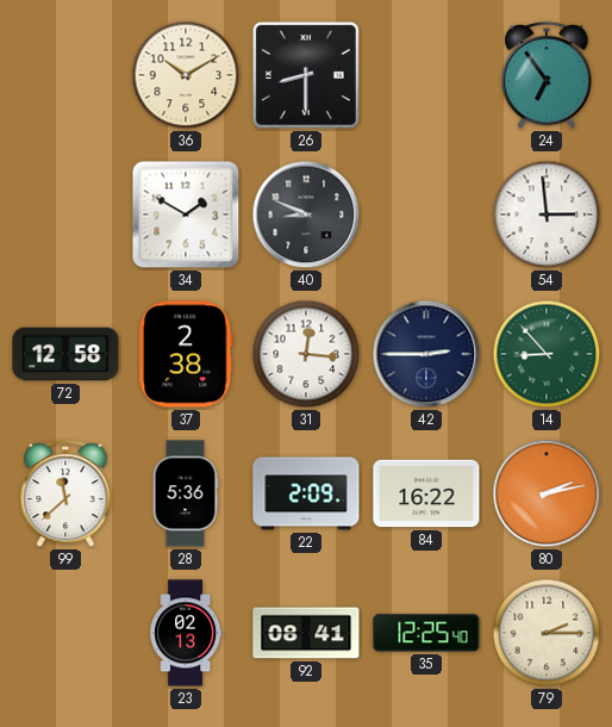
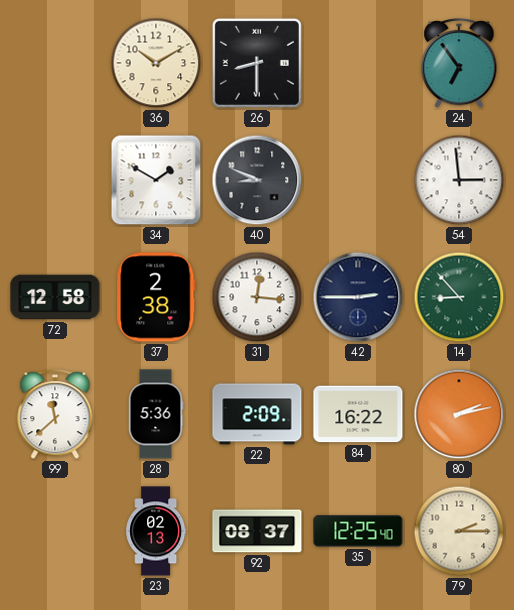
92: 08:41 -> 08:37 (257, 531)
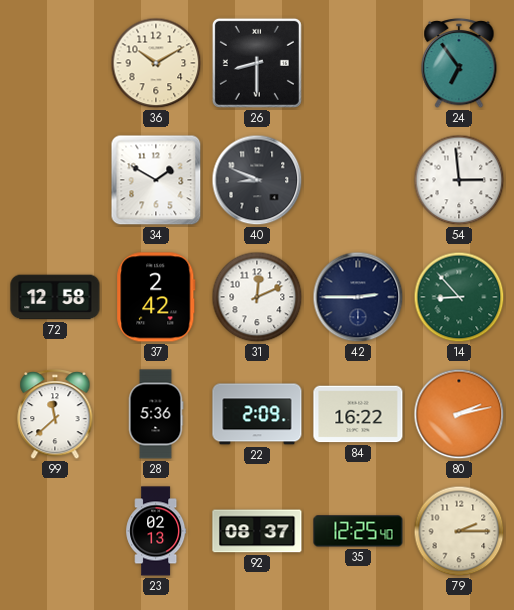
37: 2:38 -> 2:42 (156, 297)
31: 12:16 -> 12:11 (257, 297)
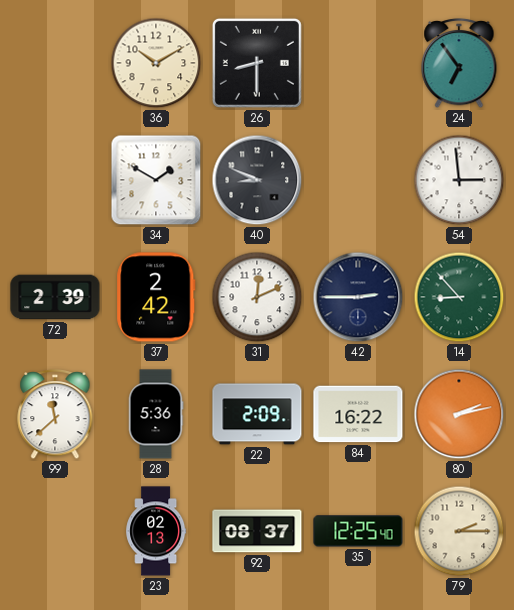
72: 12:58 -> 2:39 (55, 297)
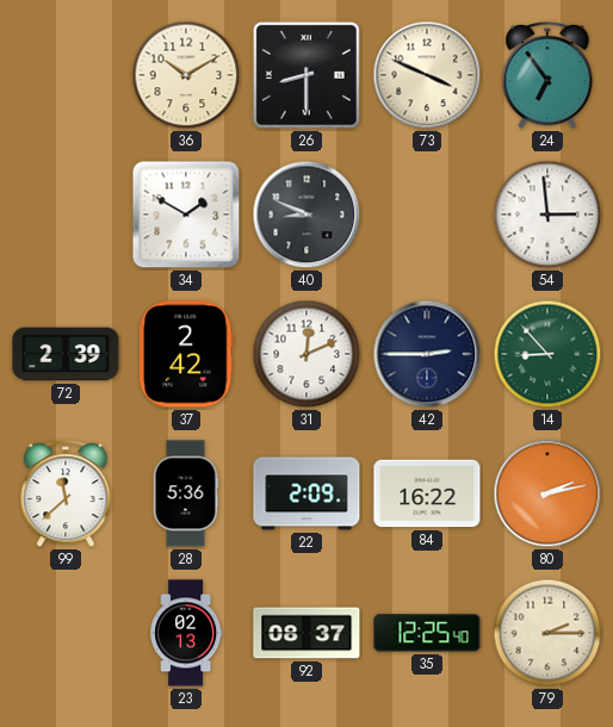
73: none -> 3:49 (427, 75)
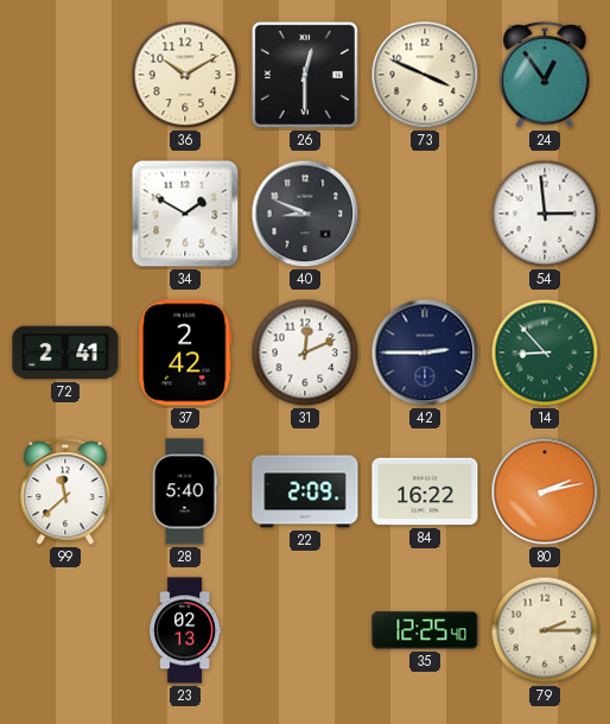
26: 8:30 -> 12:30 (305, 75)
24: 6:54 -> 12:54 (545, 76)
72: 2:39 -> 2:41 (65, 353)
28: 5:36 -> 5:40 (185, 491)
92: 08:37 -> none (306, 633)
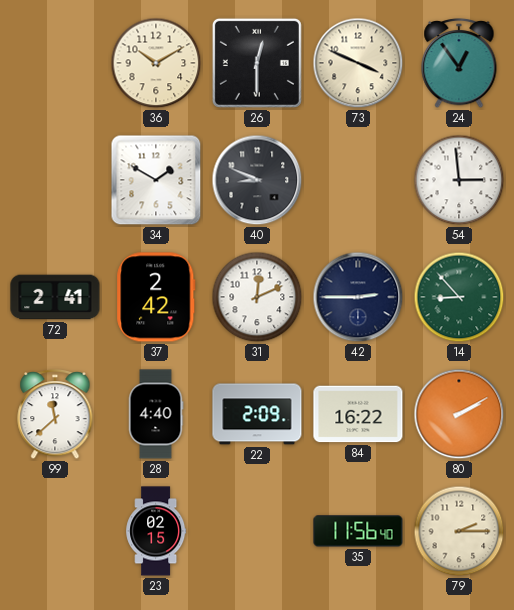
28: 5:40 -> 4:40 (156, 414)
80: 2:13 -> 2:10 (459, 414)
23: 02:13 -> 02:15 (156, 531)
35: 12:25 -> 11:56 (358, 531)
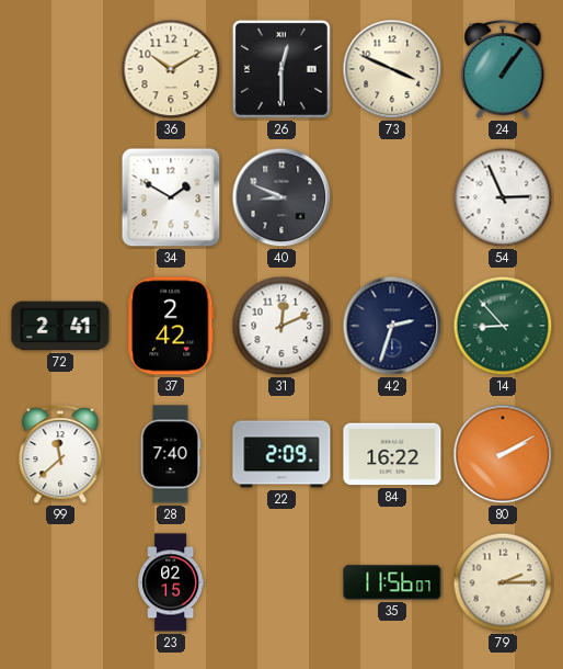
24: 12:54 -> 1:06 (503, 70)
54: 2:59 -> 2:56 (503, 197)
42: 2:45 -> 2:33 (392, 326)
28: 4:40 -> 7:40 (171, 454)
35: 11:56:40 -> 11:56:07 (392, 582)
